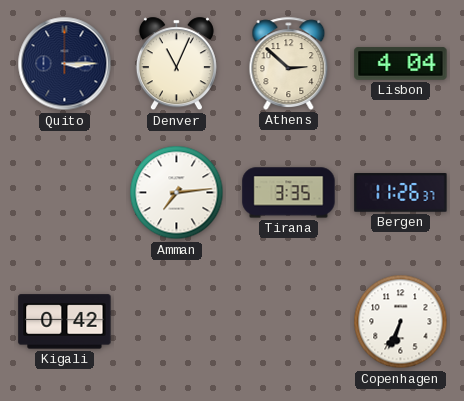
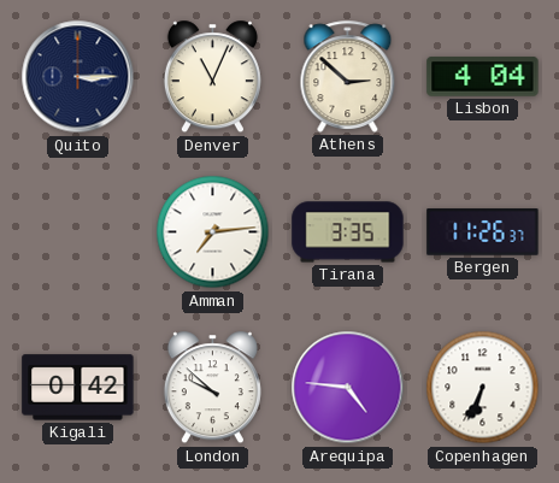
London: none -> 9:52 (212, 388)
Arequipa: none -> 4:46 (348, 388)
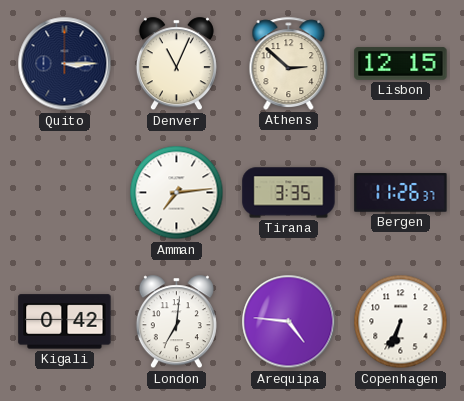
Lisbon: 4:04 -> 12:15 (401, 64)
London: 9:52 -> 7:01 (176, 322)
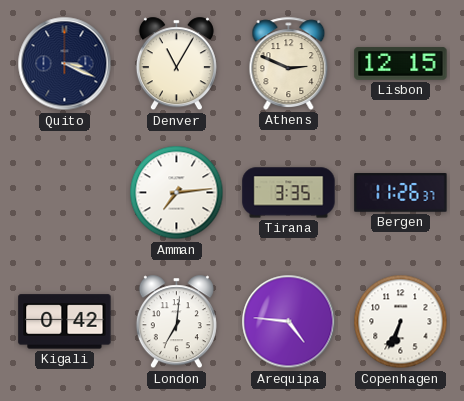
Quito: 3:15 -> 3:19 (65, 64)
Denver: 11:04 -> 11:05 (176, 64)
Athens: 2:52 -> 2:49 (289, 63)
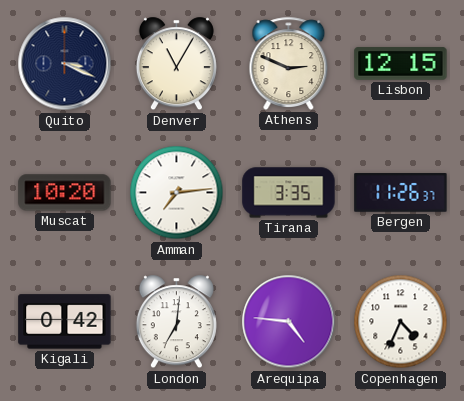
Muscat: none -> 10:20 (65, 193)
Copenhagen: 6:34 -> 4:34 (401, 322)
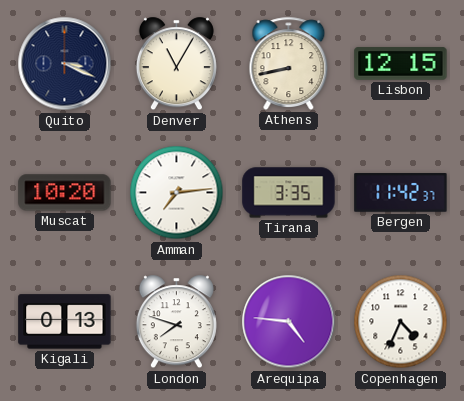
Athens: 2:49 -> 8:43 (289, 63)
Bergen: 11:26 -> 11:42 (401, 193)
Kigali: 0:42 -> 0:13 (65, 322)
London: 7:01 -> 7:48 (176, 322)
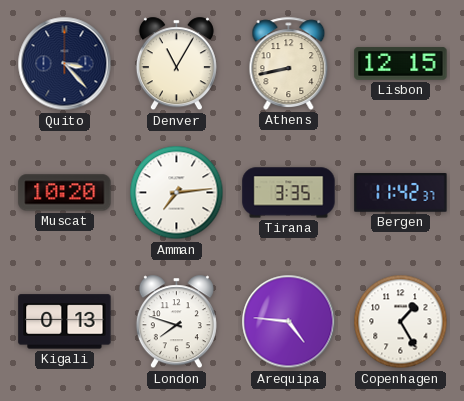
Quito: 3:19 -> 3:23 (65, 64)
Copenhagen: 4:34 -> 1:25 (401, 322)
